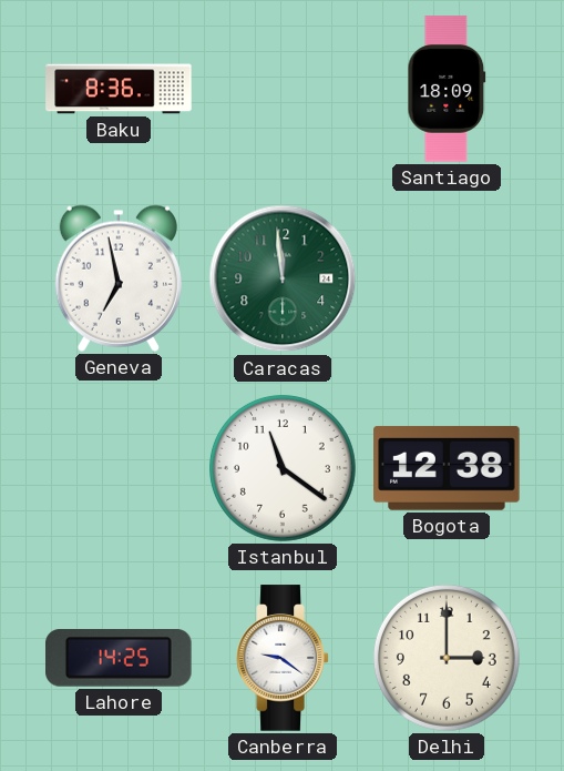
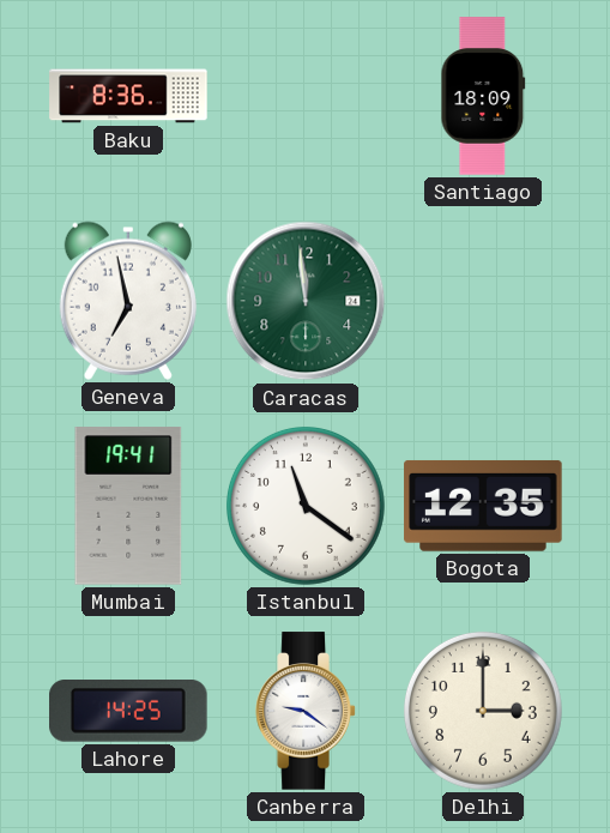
Mumbai: none -> 19:41 (128, 506)
Bogota: 12:38 -> 12:35 (483, 506)
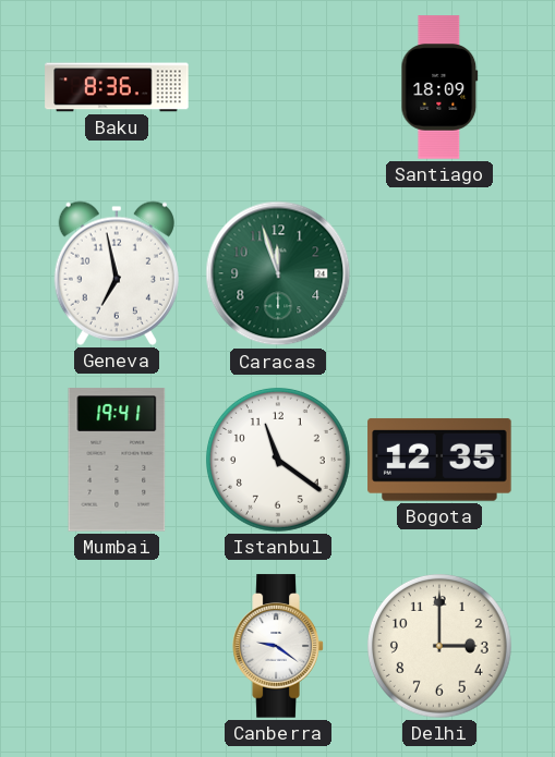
Caracas: 11:59 -> 11:57 (278, 273)
Lahore: 14:25 -> none (128, 712)
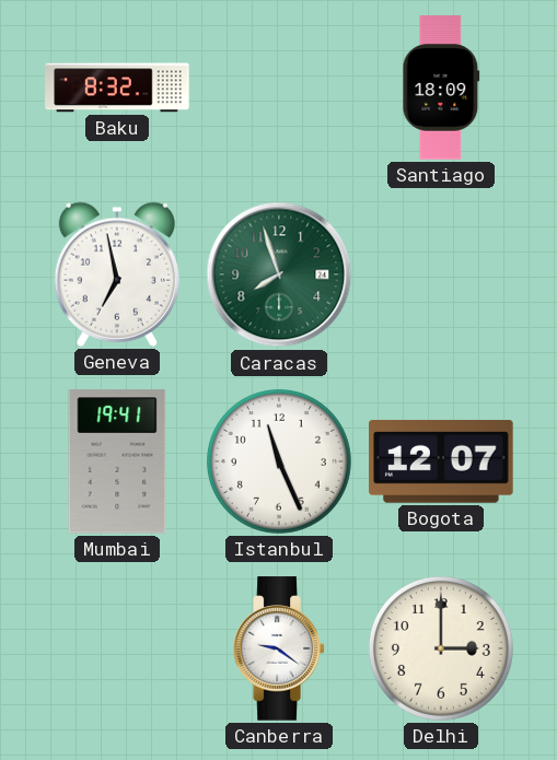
Baku: 8:36 -> 8:32 (117, 87)
Caracas: 11:57 -> 7:57 (279, 274)
Istanbul: 11:21 -> 11:26 (279, 461)
Bogota: 12:35 -> 12:07 (441, 461)
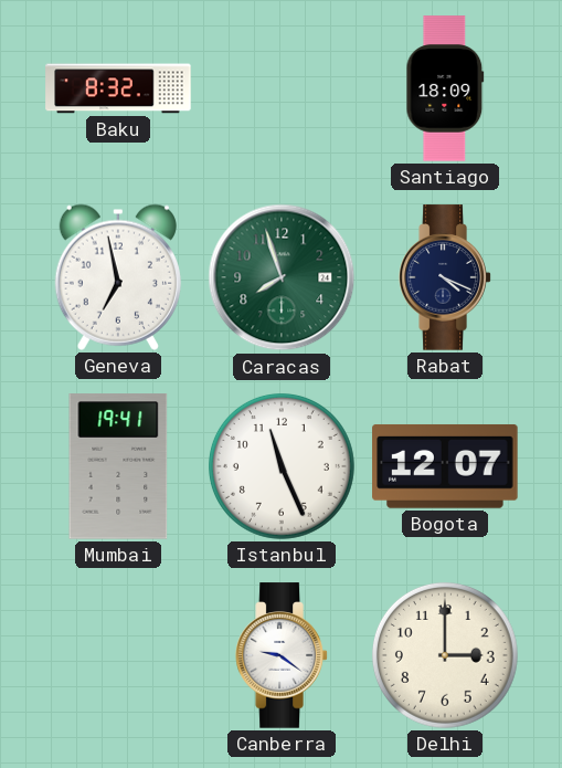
Rabat: none -> 4:19 (445, 277)
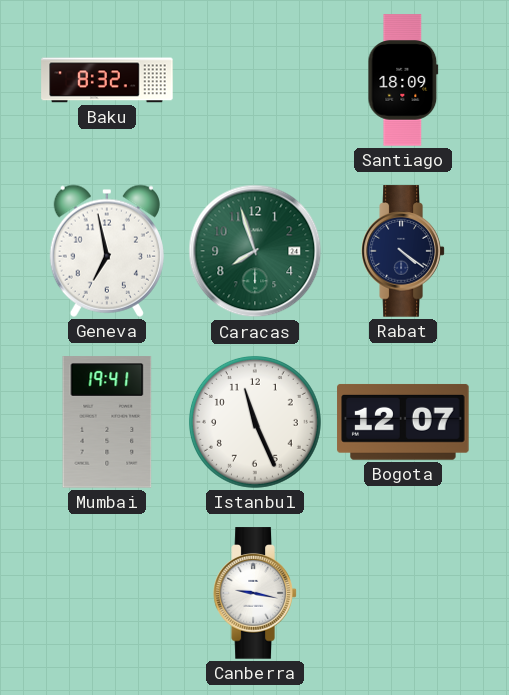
Rabat: 4:19 -> 4:21 (403, 251)
Canberra: 9:21 -> 9:17 (255, 593)
Delhi: 3:00 -> none (445, 655)
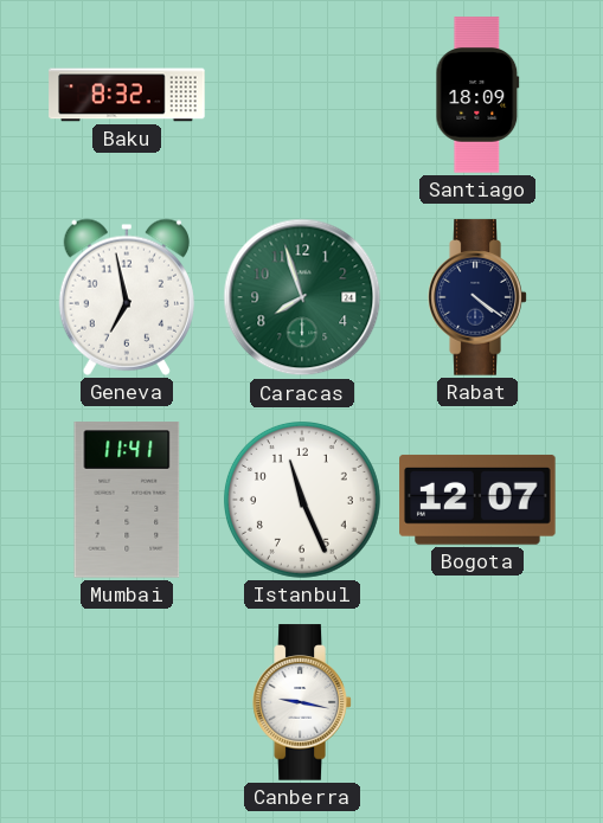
Mumbai: 19:41 -> 11:41 (127, 500)
